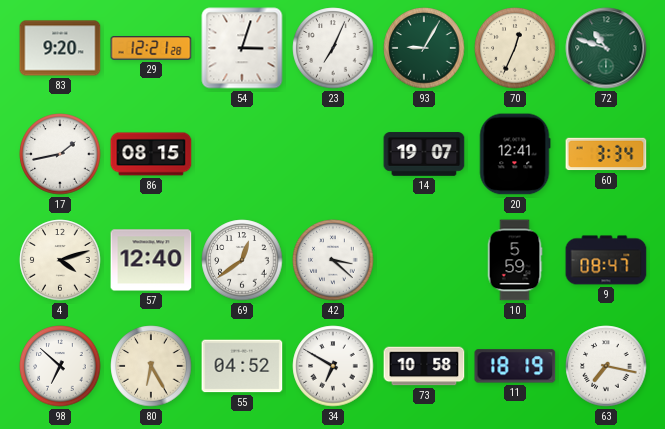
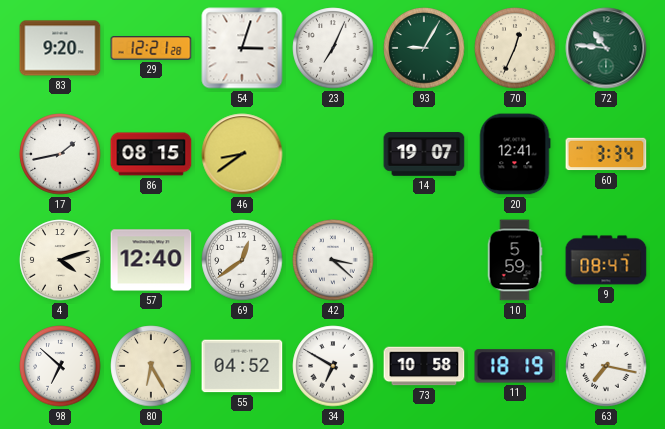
72: 10:48 -> 10:46 (606, 48)
46: none -> 8:39 (242, 154)
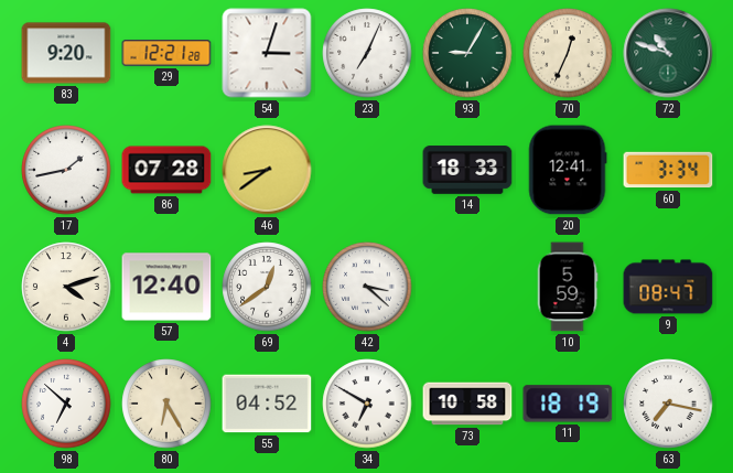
72: 10:46 -> 10:48 (668, 53)
86: 08:15 -> 07:28 (166, 170)
14: 19:07 -> 18:33 (467, 170)
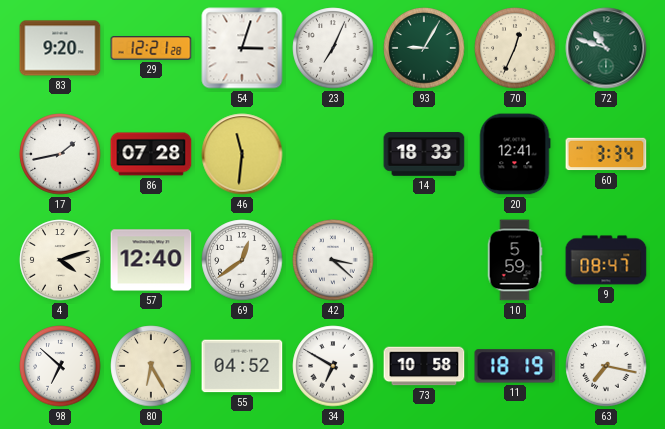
46: 8:39 -> 11:31 (242, 154)
